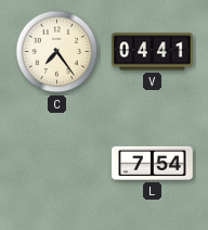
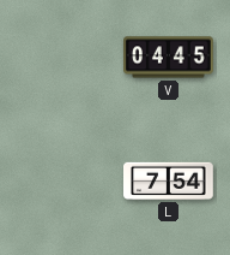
C: 7:24 -> none (57, 52)
V: 04:41 -> 04:45 (169, 58)
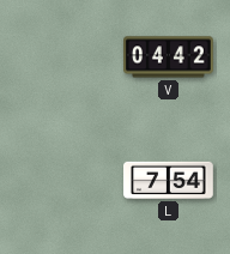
V: 04:45 -> 04:42 (169, 58)
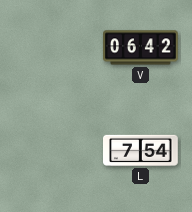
V: 04:42 -> 06:42 (141, 48)
